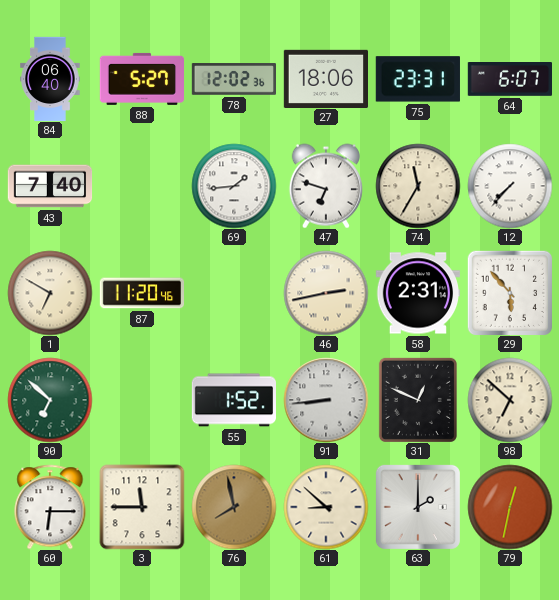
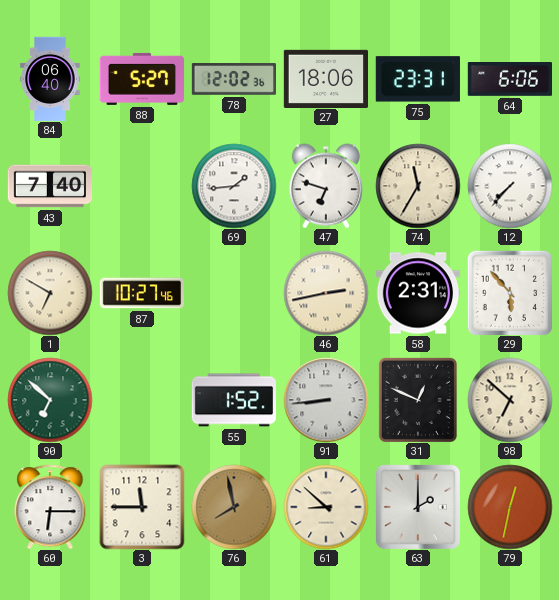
64: 6:07 -> 6:06 (509, 80)
87: 11:20 -> 10:27 (141, 293)
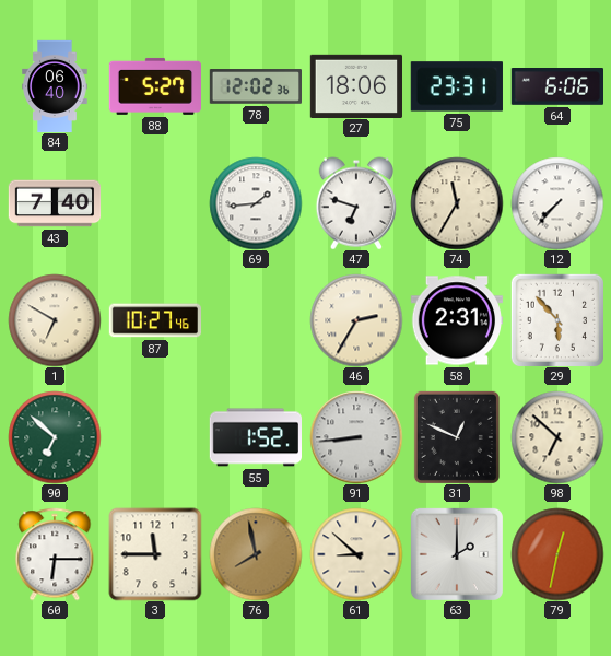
46: 2:43 -> 2:35 (356, 320)
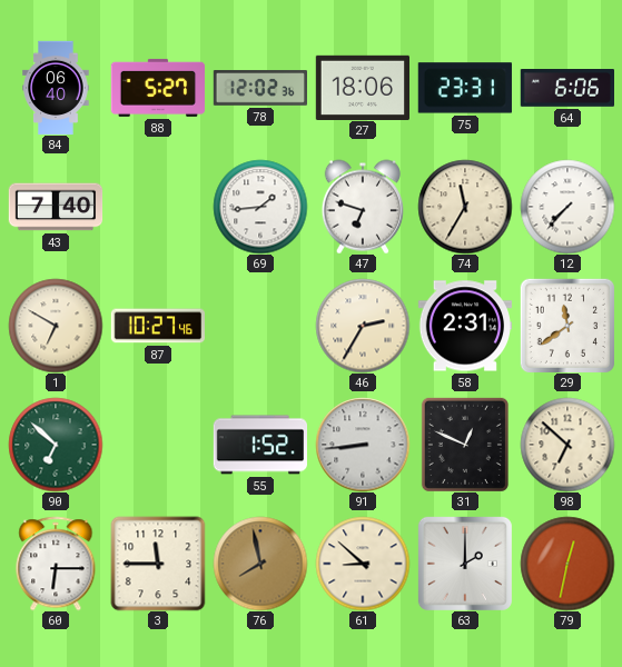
29: 5:53 -> 11:39 (566, 325)
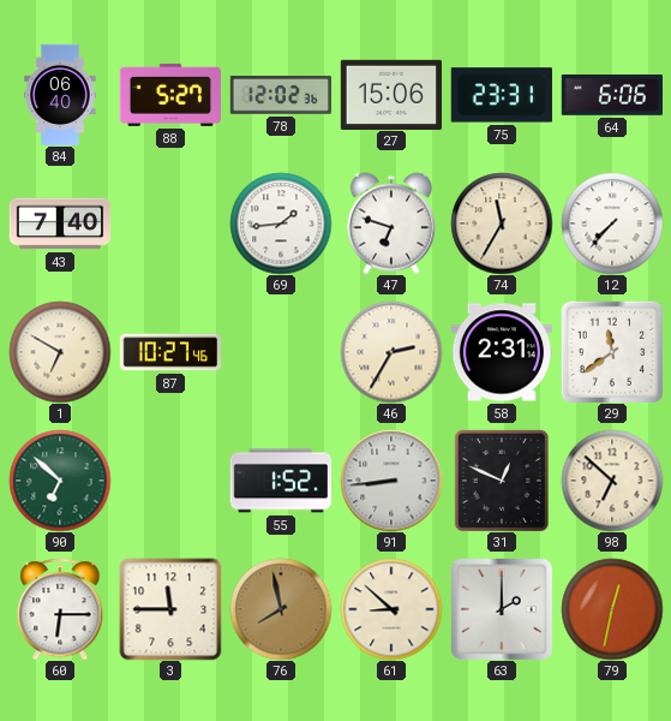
27: 18:06 -> 15:06 (390, 94)
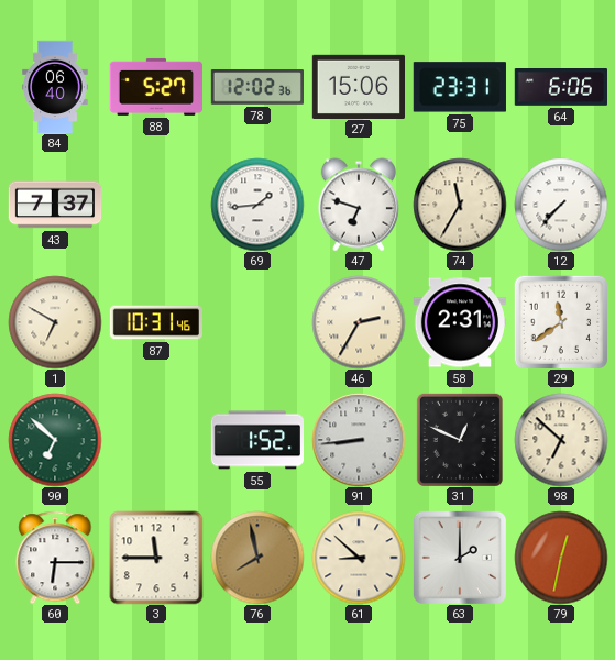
43: 7:40 -> 7:37 (55, 205)
87: 10:27 -> 10:31 (155, 322)
